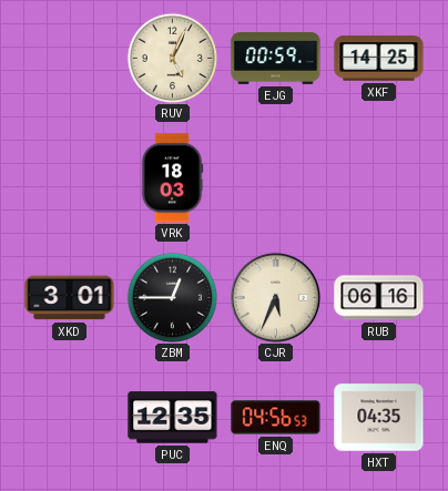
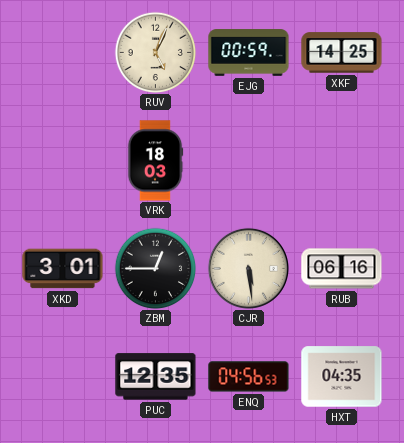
CJR: 5:34 -> 5:29 (248, 268)
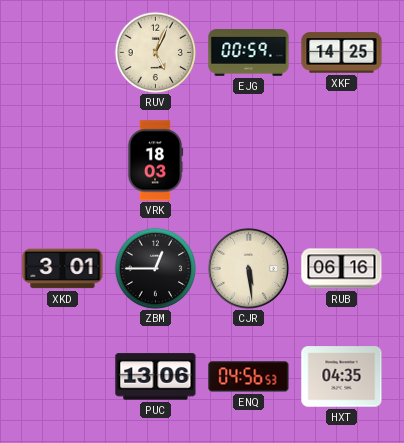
PUC: 12:35 -> 13:06 (156, 377)
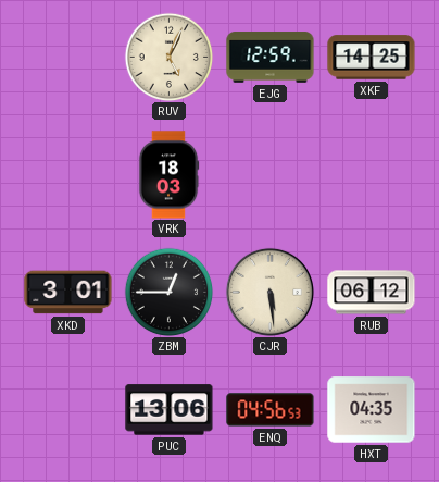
EJG: 00:59 -> 12:59 (271, 58)
RUB: 06:16 -> 06:12 (372, 293)
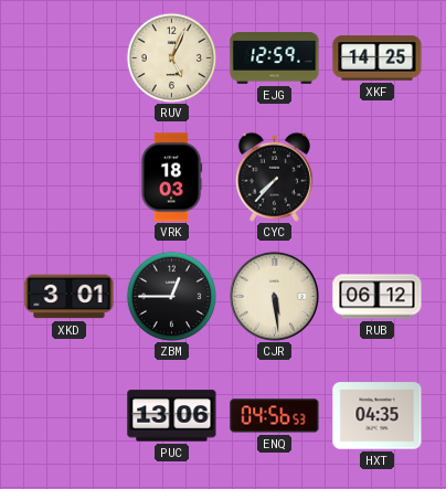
CYC: none -> 7:37 (274, 177)
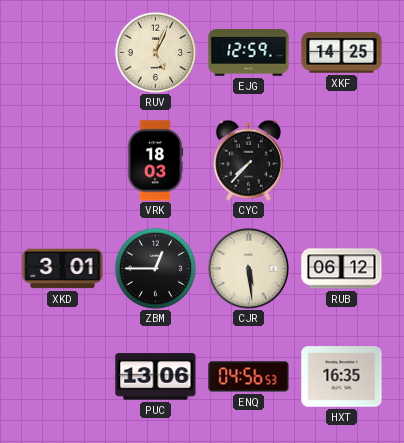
HXT: 04:35 -> 16:35 (342, 377)
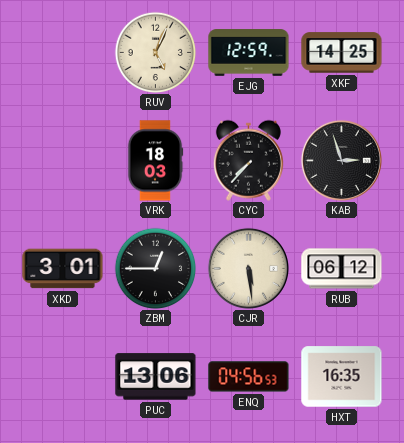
KAB: none -> 2:57 (341, 160)
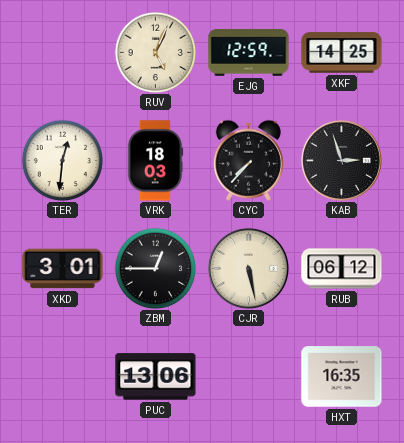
TER: none -> 12:31 (62, 160)
CJR: 5:29 -> 5:28 (248, 268)
ENQ: 04:56 -> none (249, 377)
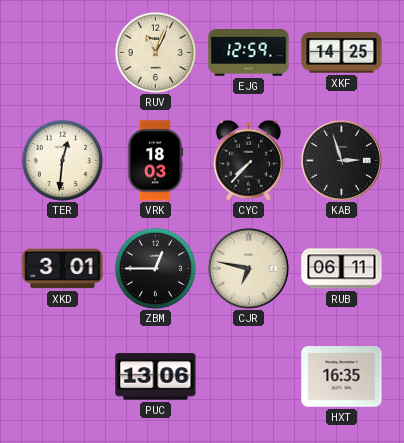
RUV: 5:04 -> 11:04 (155, 52)
CJR: 5:28 -> 6:47 (248, 268)
RUB: 06:12 -> 06:11 (342, 269)
